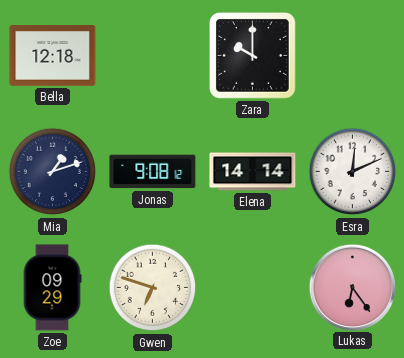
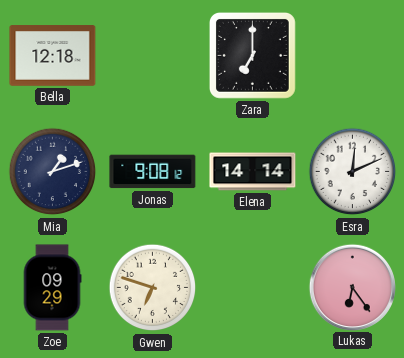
Zara: 10:00 -> 7:00 (252, 55)
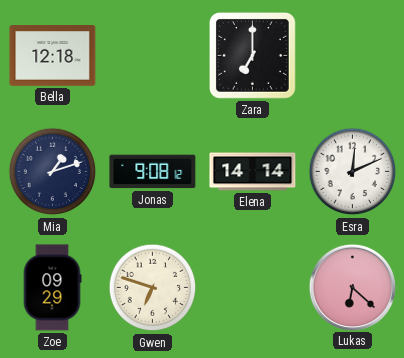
Lukas: 6:24 -> 6:22 (352, 287)
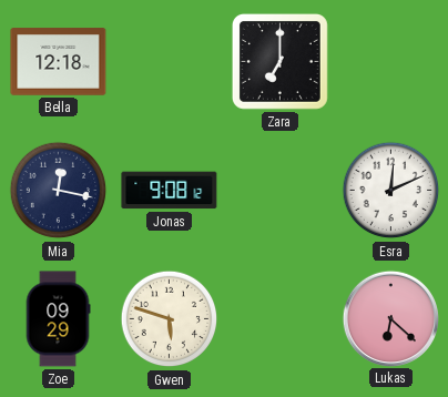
Mia: 1:12 -> 12:17 (59, 191)
Elena: 14:14 -> none (253, 172)
Gwen: 6:48 -> 5:48 (170, 319)
